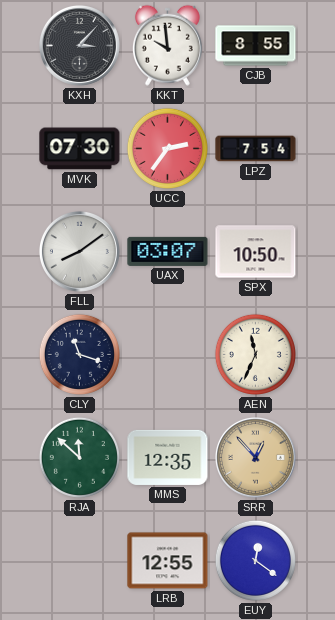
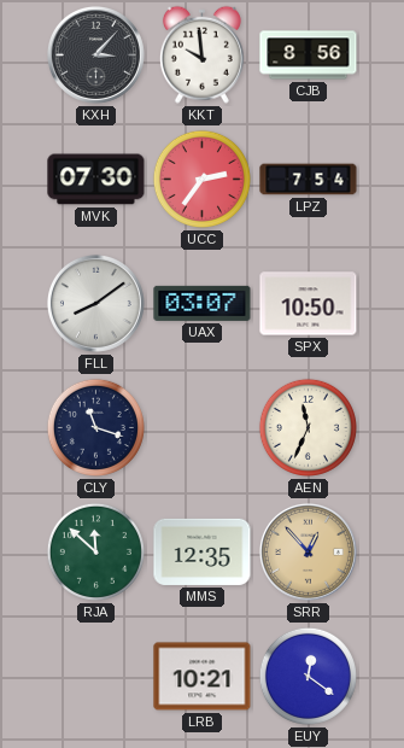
CJB: 8:55 -> 8:56 (309, 55)
LRB: 12:55 -> 10:21 (203, 677)
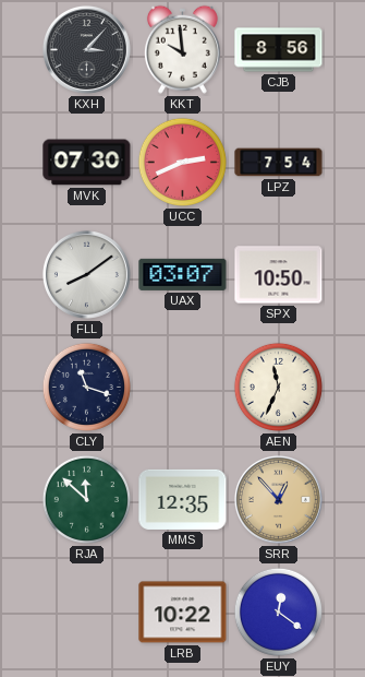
UCC: 2:36 -> 2:41 (182, 162)
LRB: 10:21 -> 10:22 (183, 613)
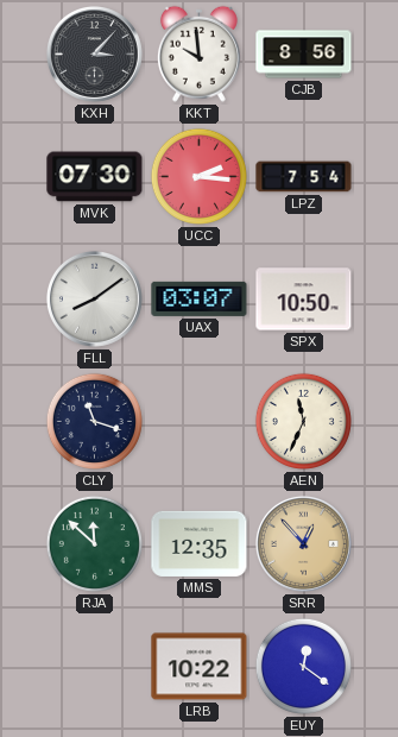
UCC: 2:41 -> 2:16 (198, 176)
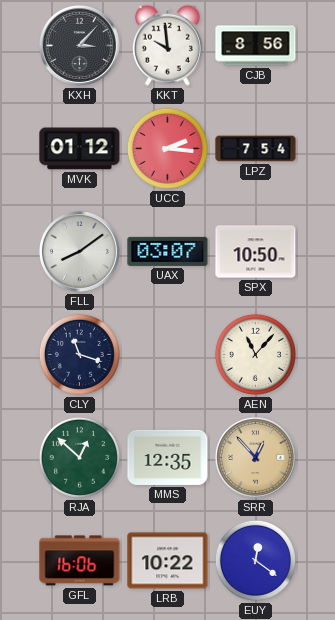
MVK: 07:30 -> 01:12 (80, 149)
AEN: 11:34 -> 11:07 (255, 354)
RJA: 11:52 -> 12:52 (79, 457)
GFL: none -> 16:06 (80, 561)
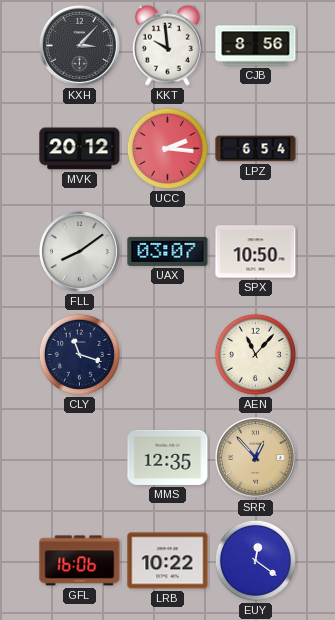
MVK: 01:12 -> 20:12 (80, 149)
LPZ: 7:54 -> 6:54 (256, 149)
RJA: 12:52 -> none (79, 457)
